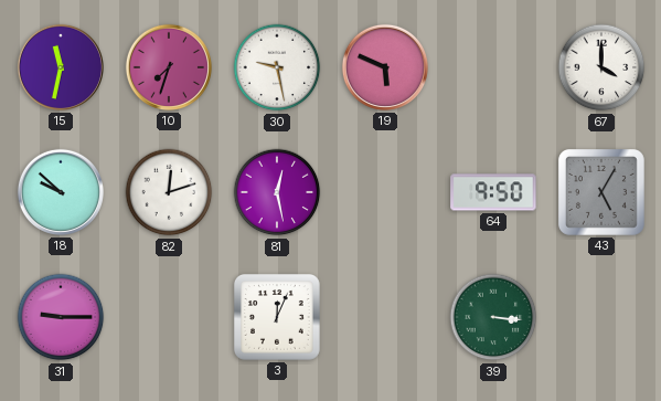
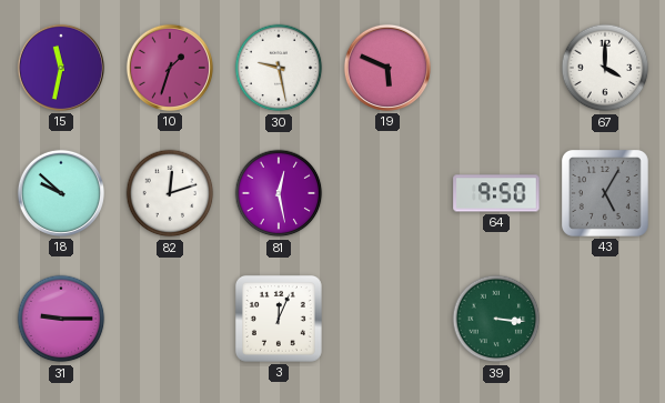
10: 7:33 -> 1:33 (170, 68)
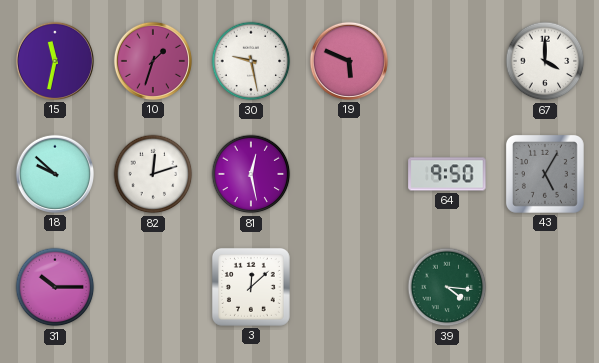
31: 9:15 -> 10:15 (55, 287)
3: 12:04 -> 12:08 (251, 287)
39: 3:16 -> 4:16 (447, 287)
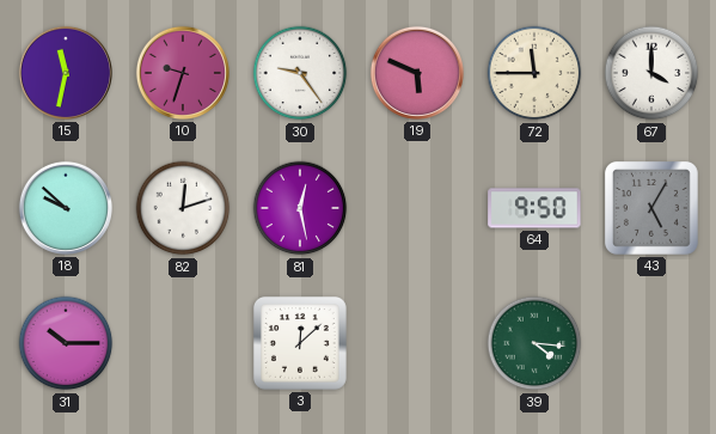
10: 1:33 -> 9:33 (183, 73)
30: 9:28 -> 9:24 (300, 73)
72: none -> 11:45 (534, 73)
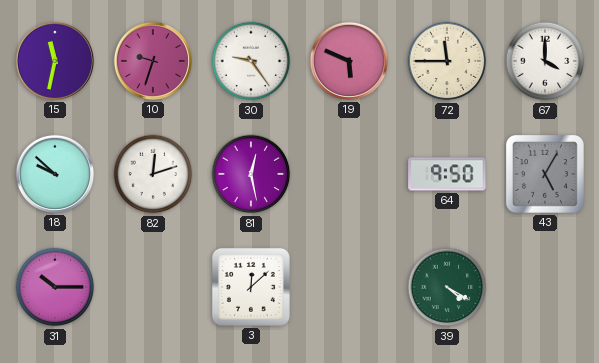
39: 4:16 -> 4:20 (447, 287)
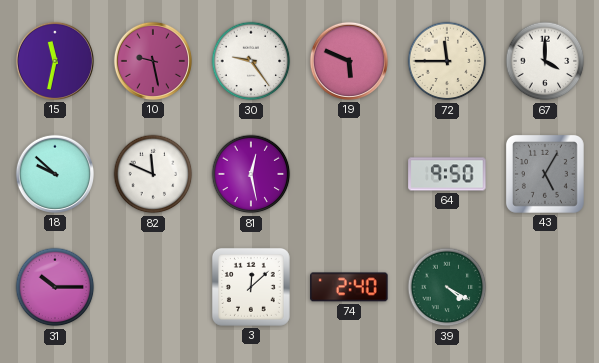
10: 9:33 -> 9:28 (153, 61)
82: 12:12 -> 11:49 (153, 174)
74: none -> 2:40 (349, 287)
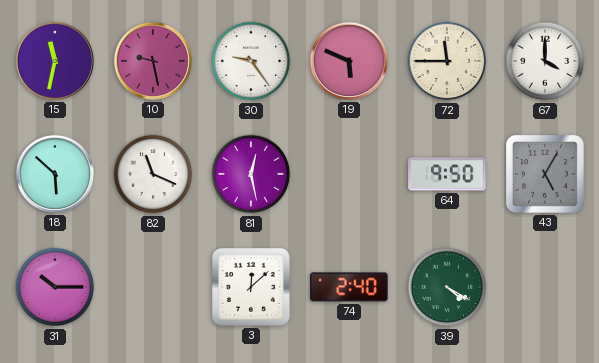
18: 9:52 -> 5:52 (55, 174)
82: 11:49 -> 11:19 (153, 174)
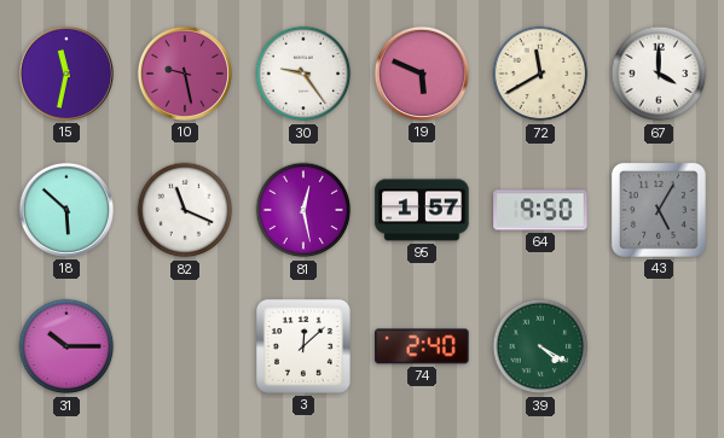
72: 11:45 -> 11:40 (540, 74)
95: none -> 1:57 (422, 210)
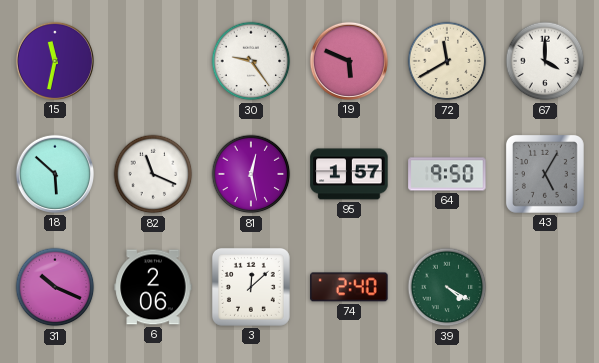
10: 9:28 -> none (185, 74)
31: 10:15 -> 10:19 (55, 287)
6: none -> 2:06 (153, 287)
